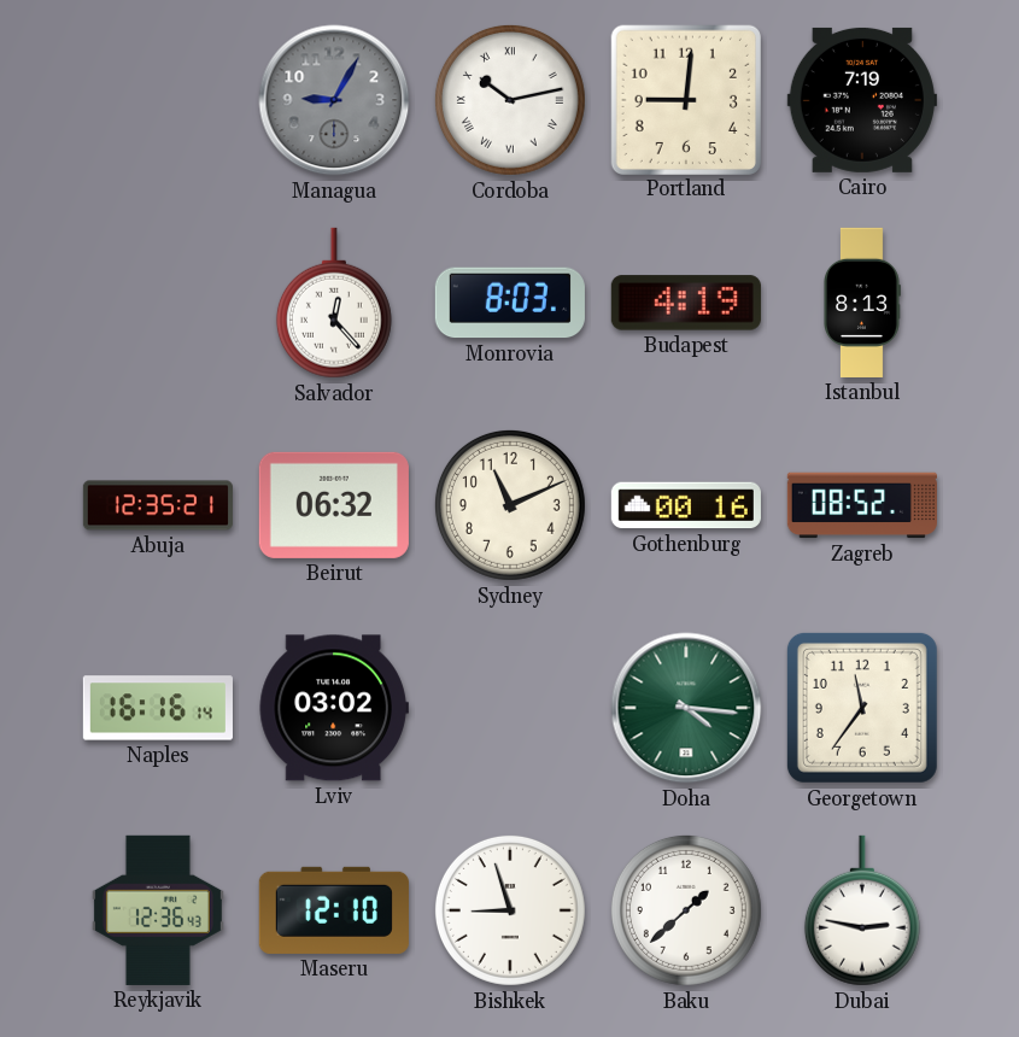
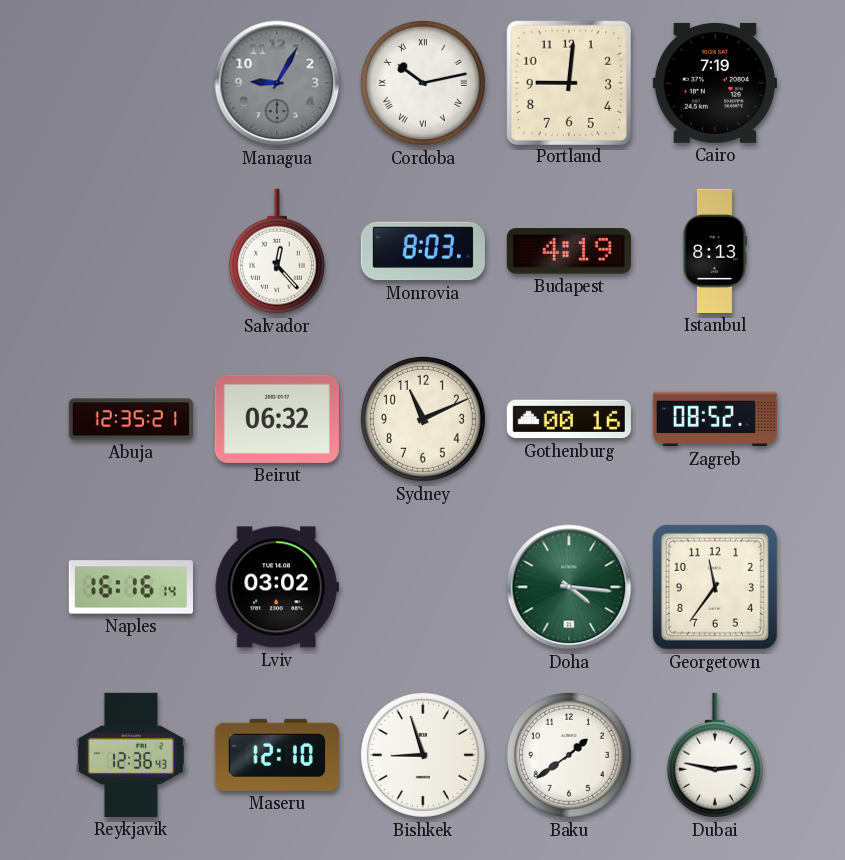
Baku: 1:38 -> 1:39 (569, 755)
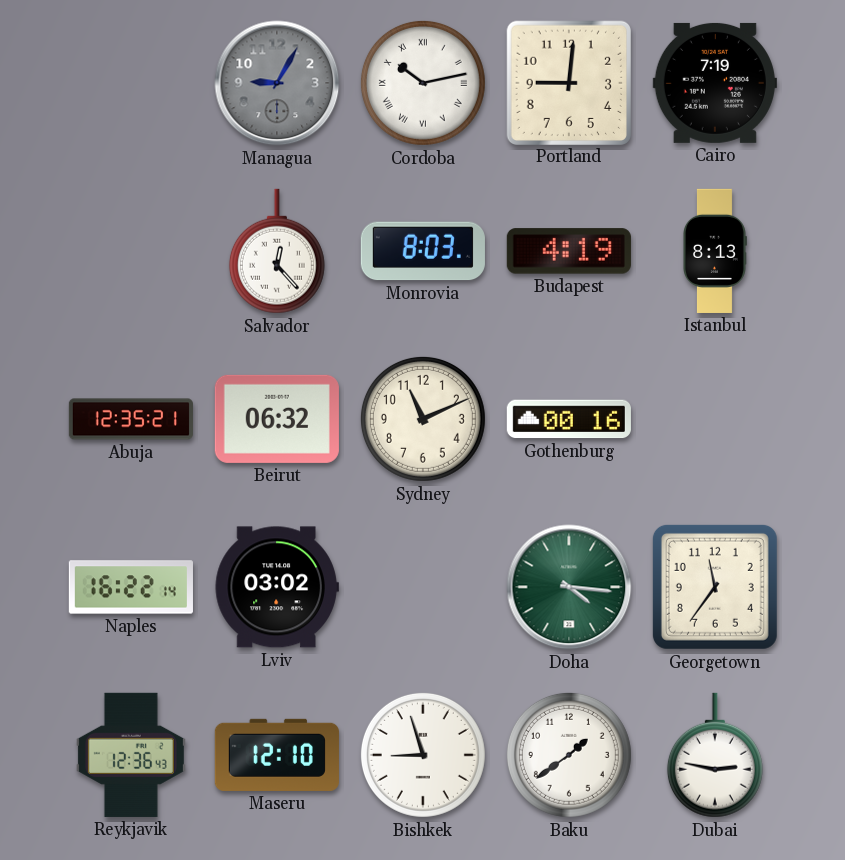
Zagreb: 08:52 -> none (715, 419)
Naples: 16:16 -> 16:22 (131, 587)
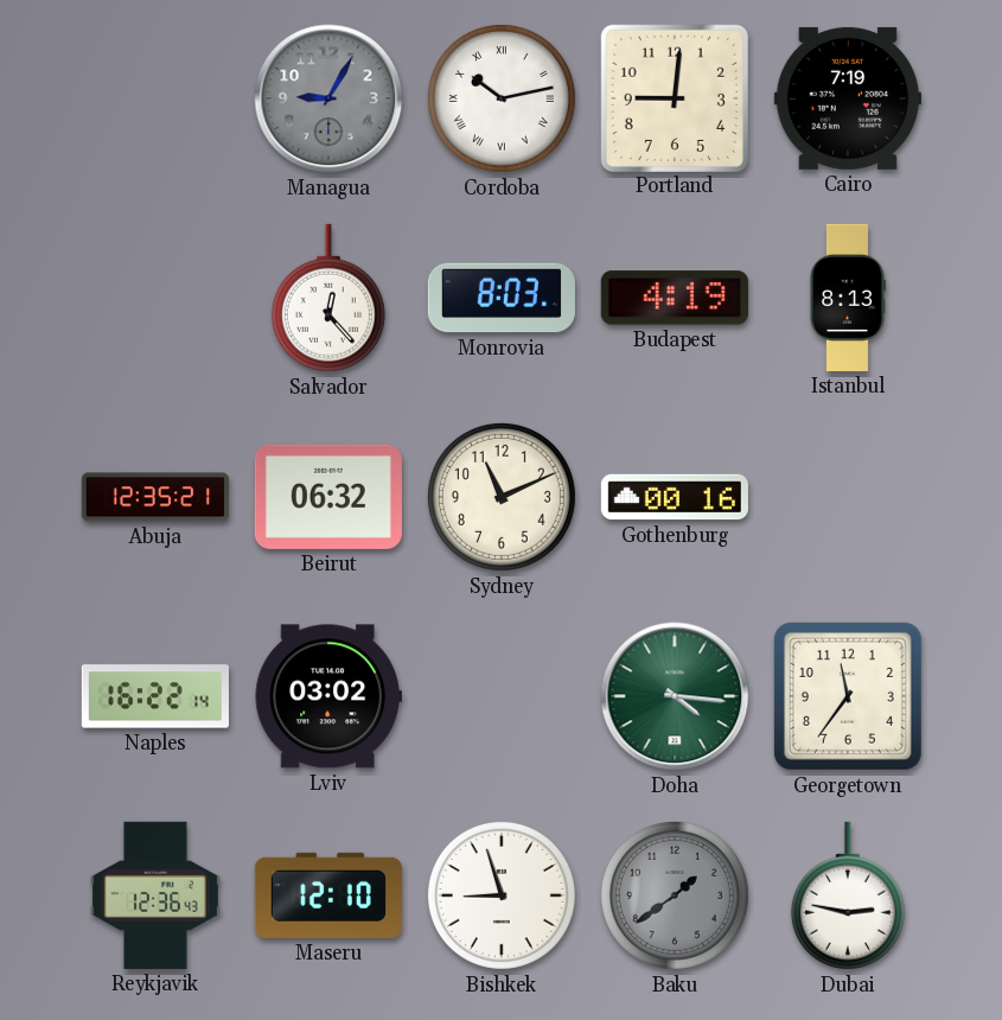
Baku dial: white -> grey (675, 895)
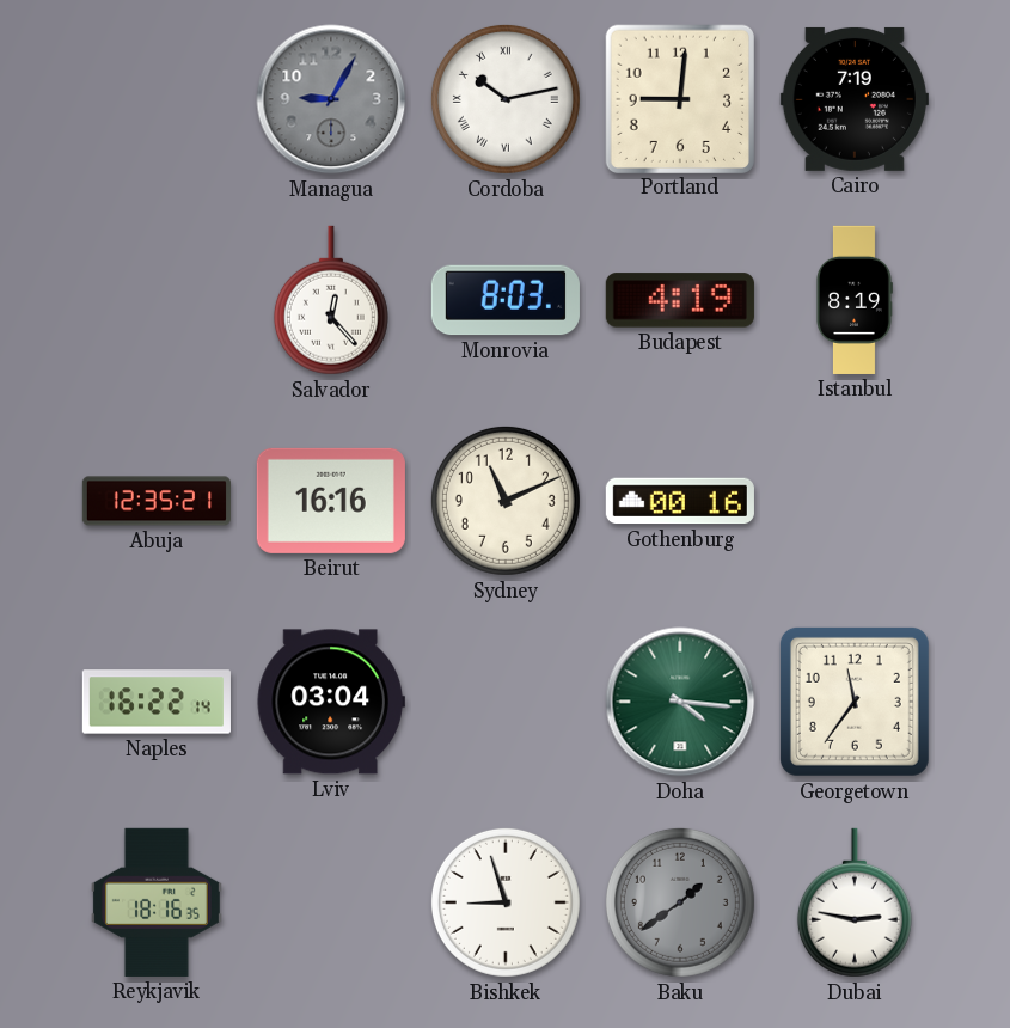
Istanbul: 8:13 -> 8:19 (855, 300)
Beirut: 06:32 -> 16:16 (331, 501)
Lviv: 03:02 -> 03:04 (331, 702)
Reykjavik: 12:36 -> 18:16 (157, 902)
Maseru: 12:10 -> none (328, 895)
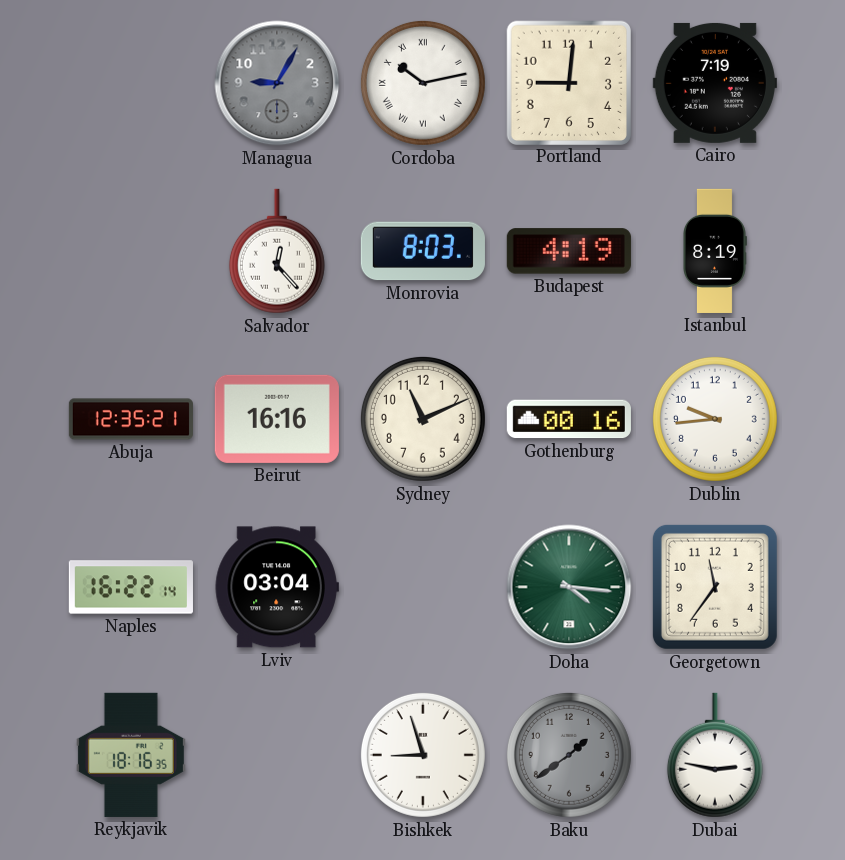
Dublin: none -> 9:44 (715, 419)
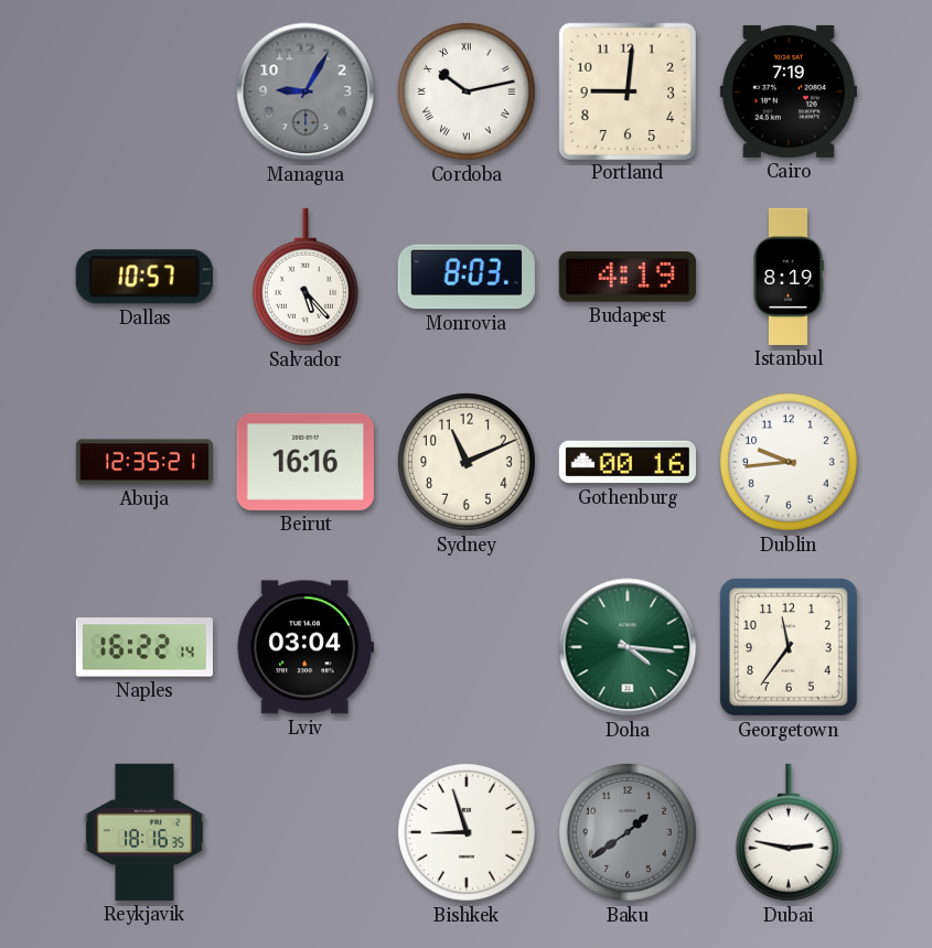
Dallas: none -> 10:57 (144, 277)
Salvador: 12:23 -> 5:23 (306, 277)
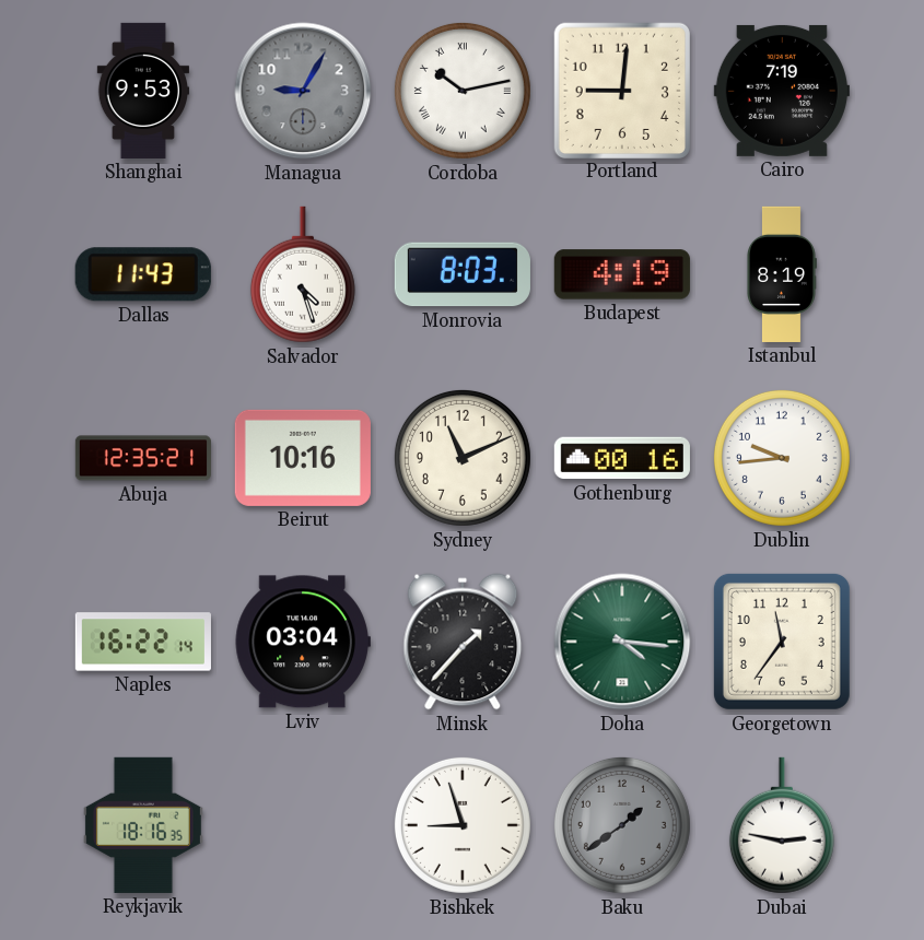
Shanghai: none -> 9:53 (142, 91)
Dallas: 10:57 -> 11:43 (143, 274)
Salvador: 5:23 -> 4:27 (303, 274)
Beirut: 16:16 -> 10:16 (303, 458)
Minsk: none -> 1:37 (463, 642)
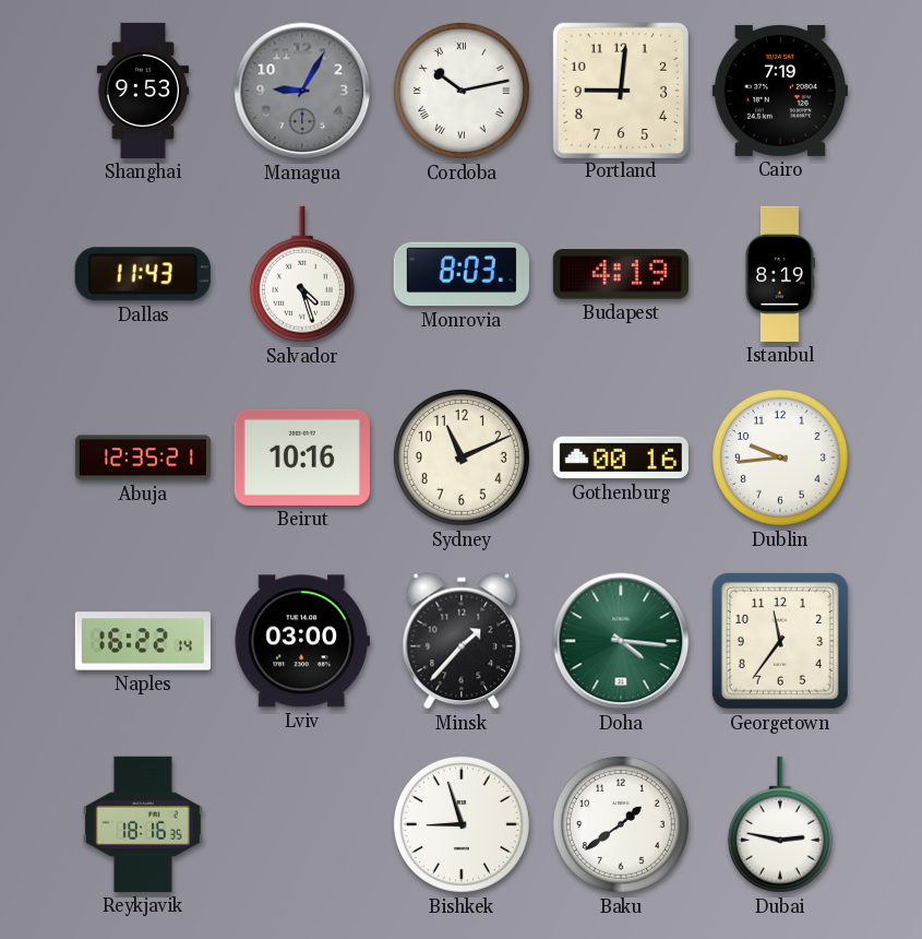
Lviv: 03:04 -> 03:00 (302, 641)
Baku dial: grey -> white (621, 824)
